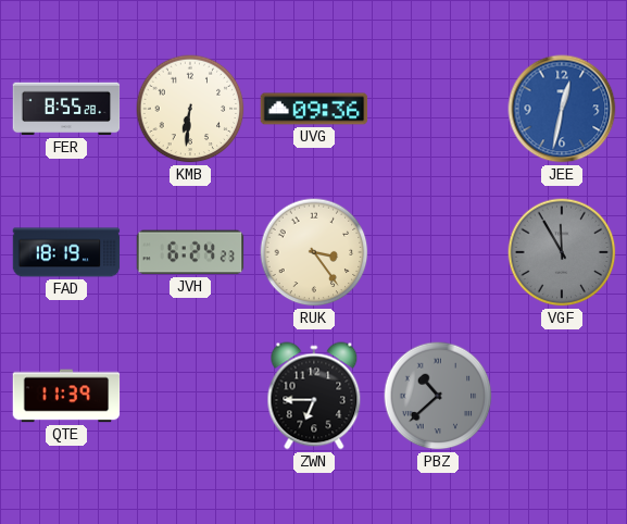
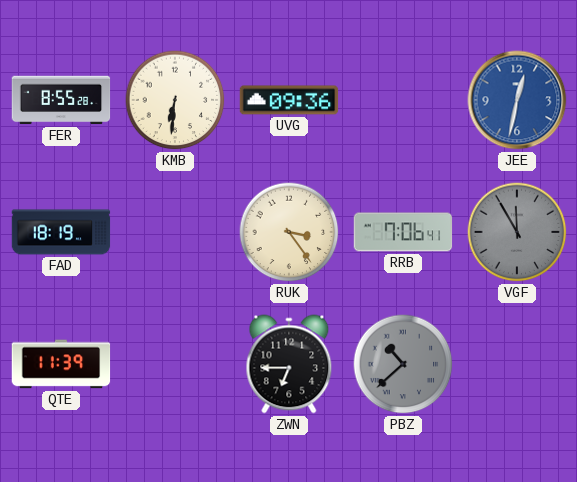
JVH: 6:24 -> none (190, 252)
RRB: none -> 7:06 (403, 232)
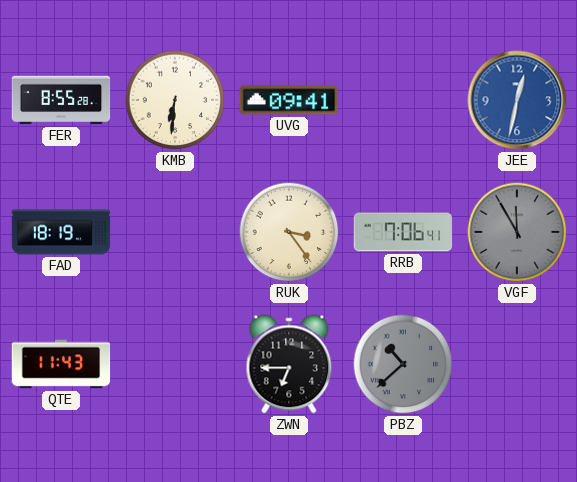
UVG: 09:36 -> 09:41 (289, 100)
QTE: 11:39 -> 11:43 (61, 364)
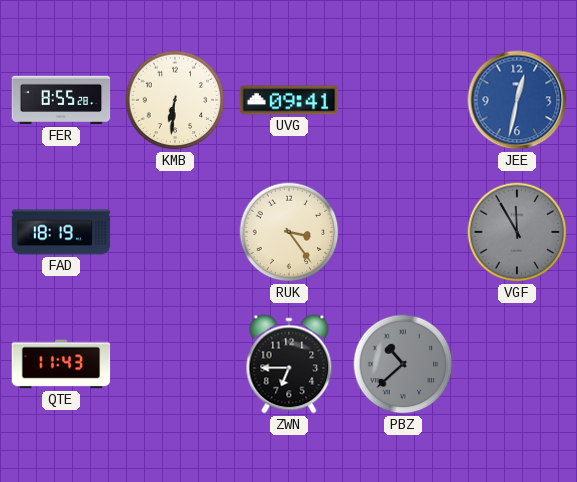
RRB: 7:06 -> none (403, 232)
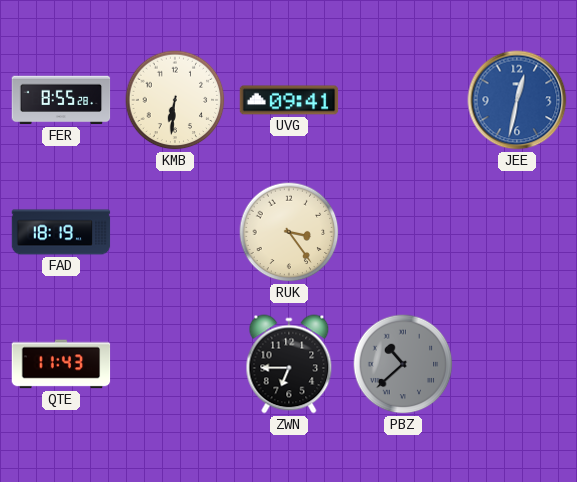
VGF: 11:55 -> none (517, 232)
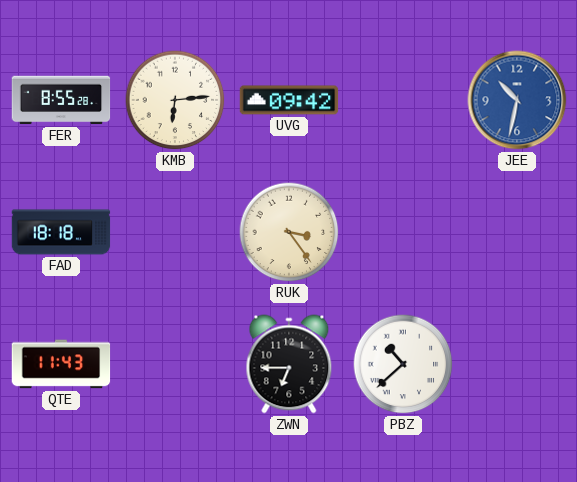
KMB: 6:31 -> 6:14 (175, 100)
UVG: 09:41 -> 09:42 (289, 100)
JEE: 12:32 -> 10:32 (517, 100)
FAD: 18:19 -> 18:18 (61, 232)
PBZ dial: grey -> white (403, 364)
